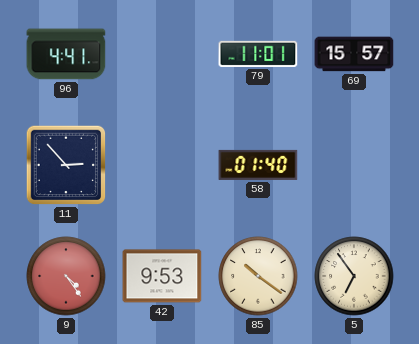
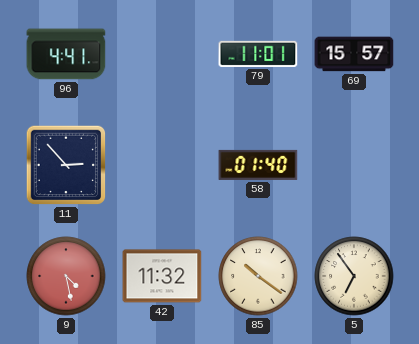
9: 4:24 -> 4:28 (66, 276)
42: 9:53 -> 11:32 (162, 276)
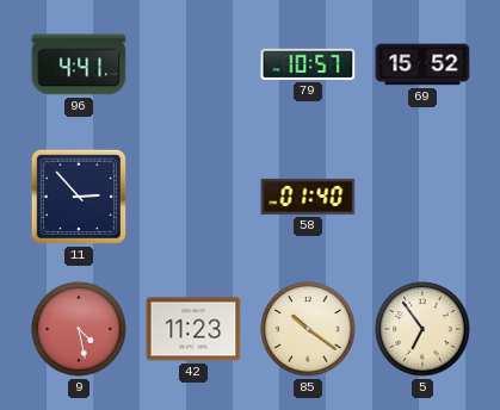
79: 11:01 -> 10:57 (308, 64)
69: 15:57 -> 15:52 (422, 64)
42: 11:32 -> 11:23 (193, 329)
